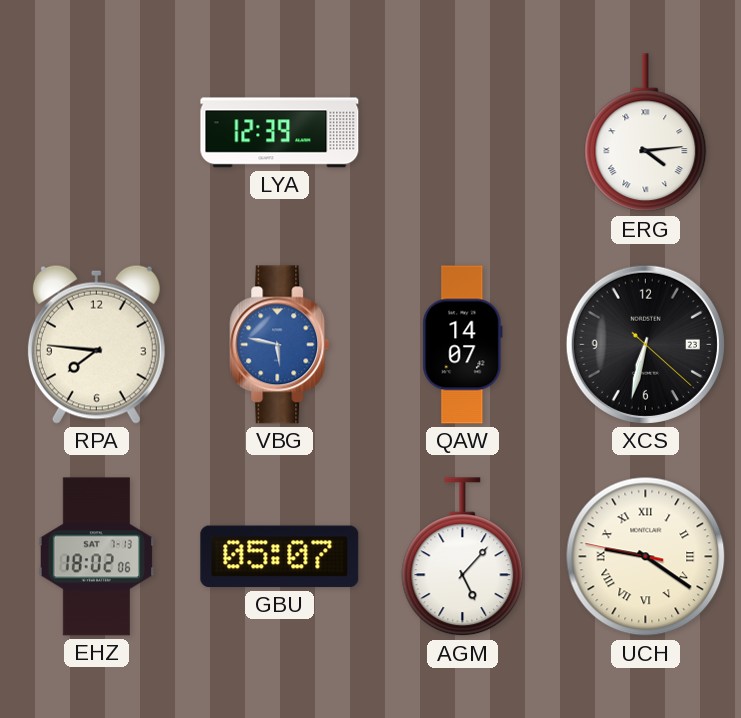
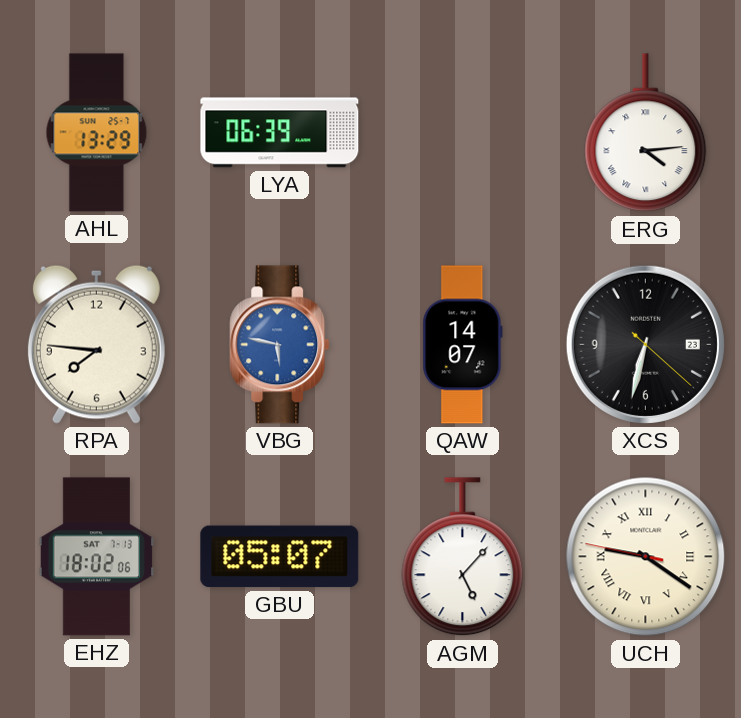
AHL: none -> 13:29 (97, 133)
LYA: 12:39 -> 06:39 (280, 133)
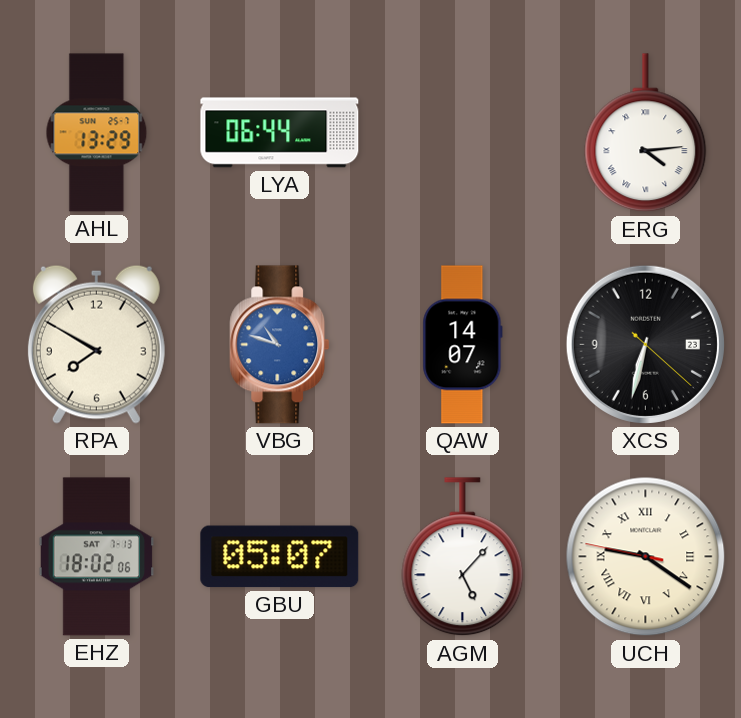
LYA: 06:39 -> 06:44 (280, 133)
RPA: 7:46 -> 7:50 (96, 344)
VBG: 5:47 -> 10:48 (280, 345)
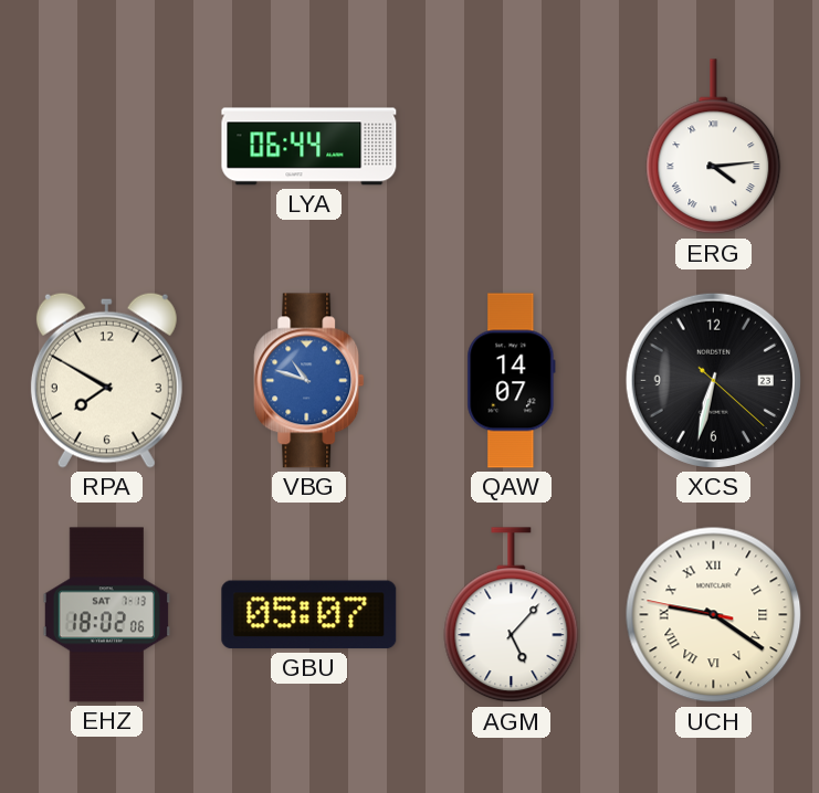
AHL: 13:29 -> none (97, 133)
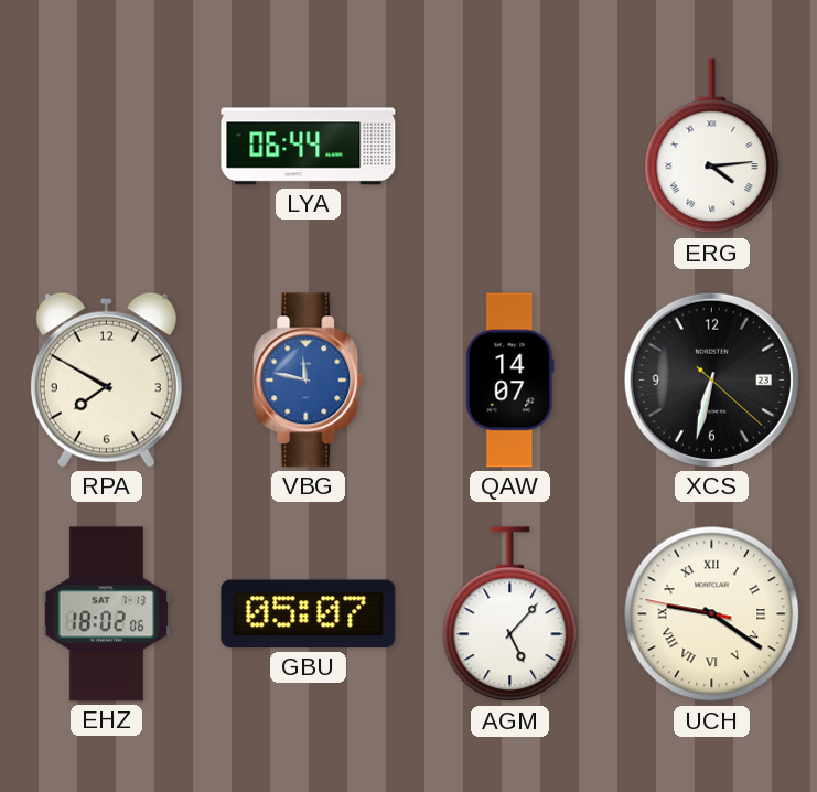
VBG: 10:48 -> 11:47 (309, 381)
